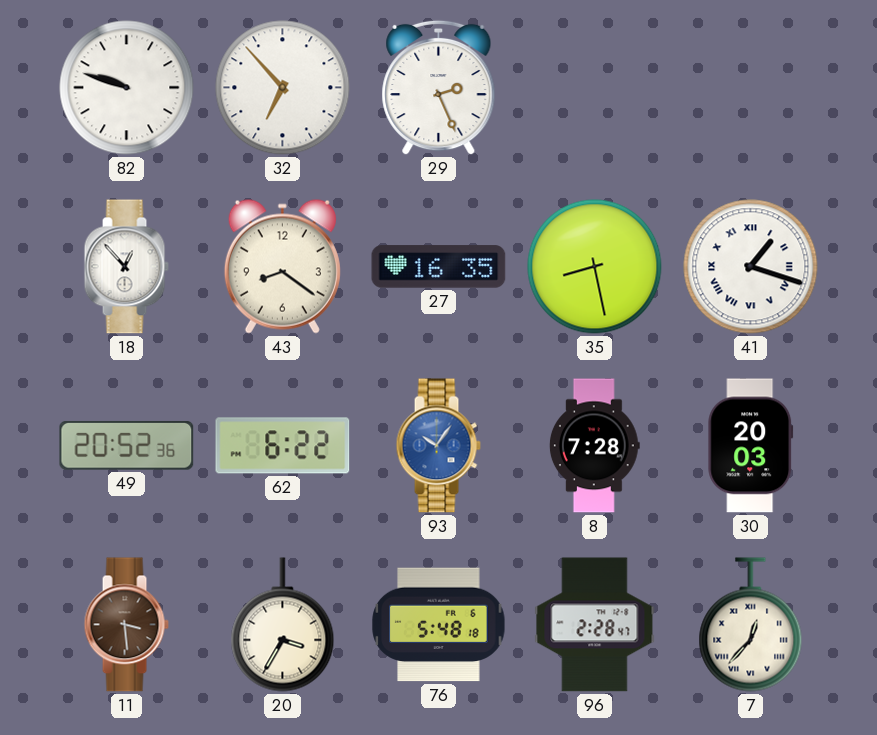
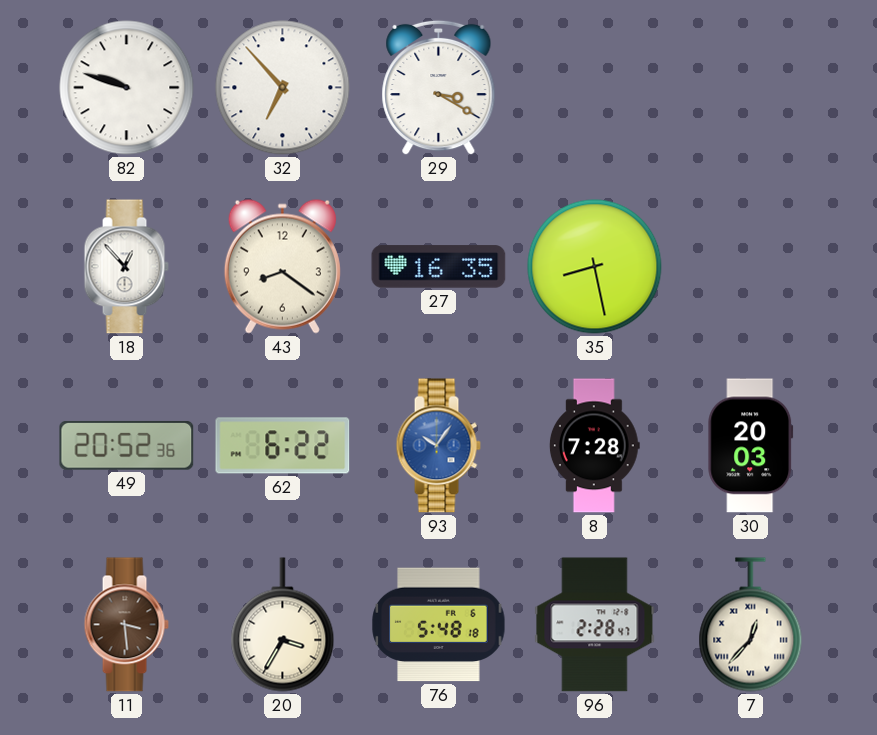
29: 2:26 -> 3:20 (439, 88)
41: 1:18 -> none (751, 267)
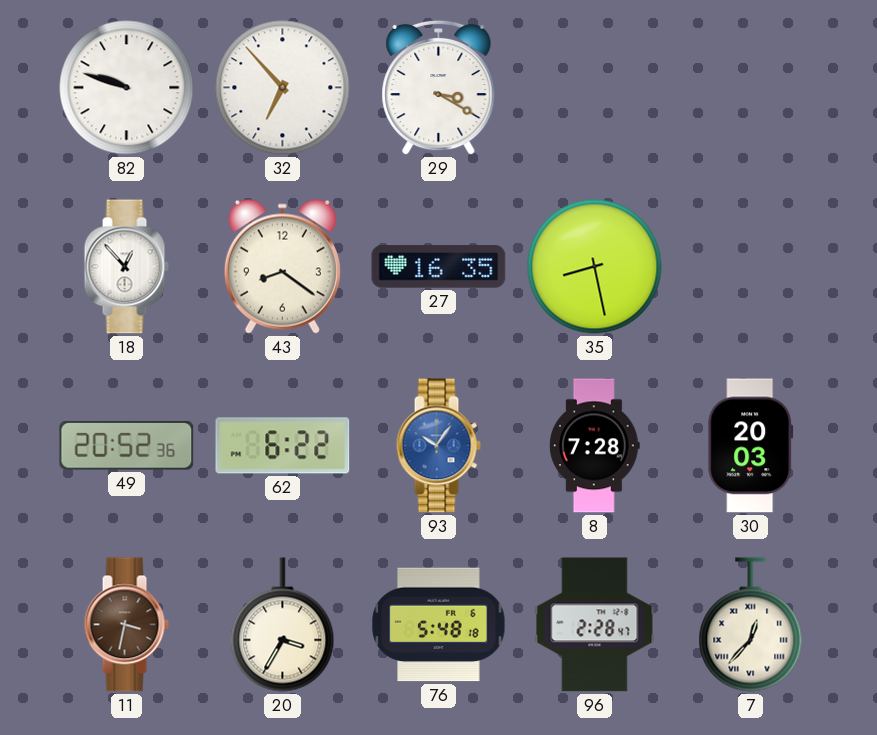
11: 3:29 -> 3:32 (126, 625)
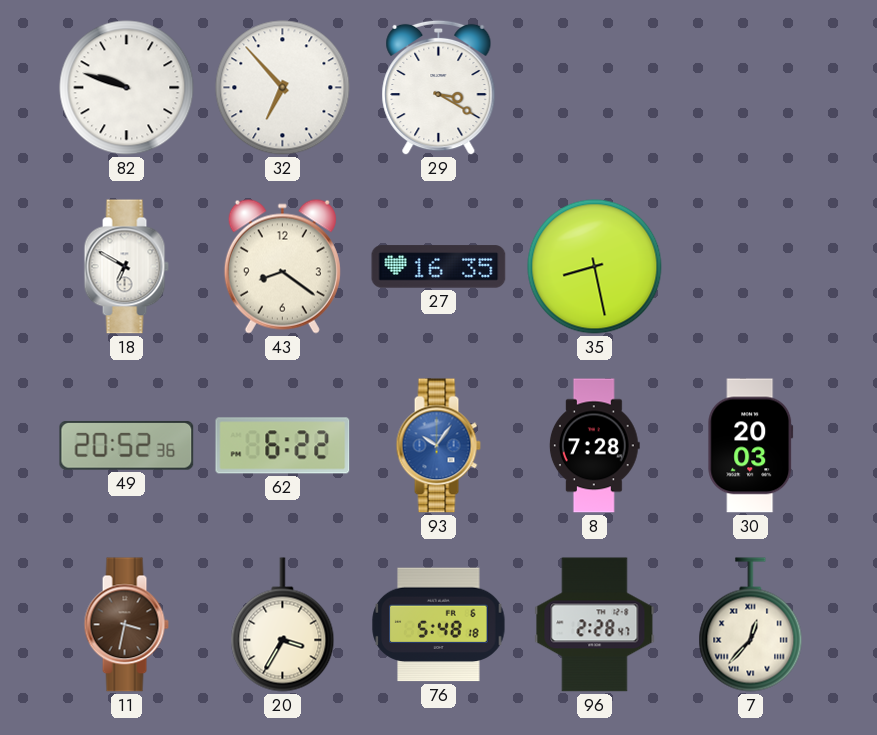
18: 12:53 -> 6:50 (126, 267)
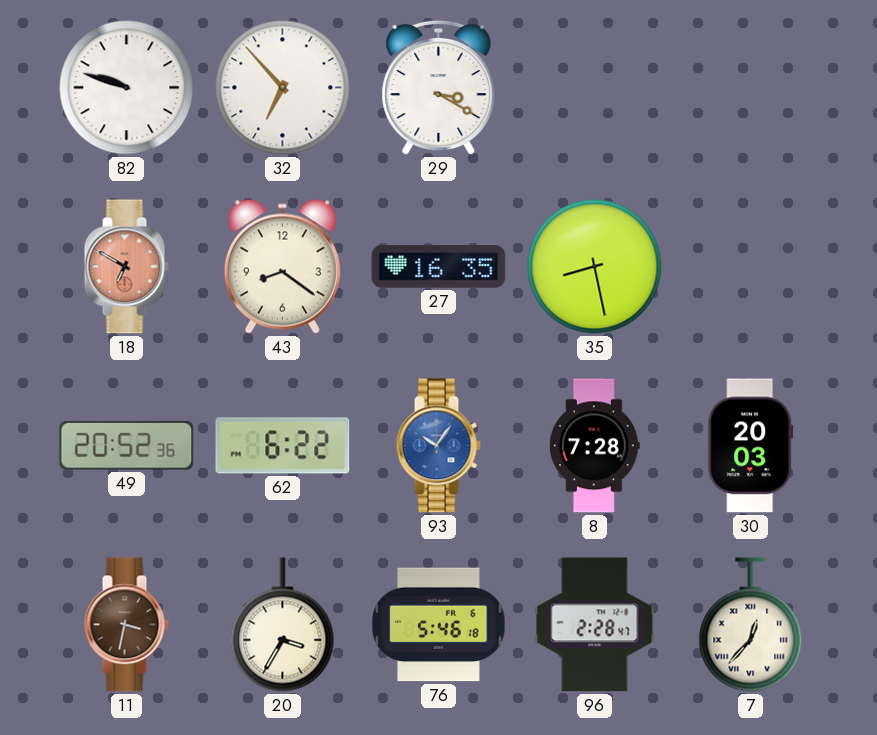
18 dial: white -> salmon (126, 267)
76: 5:48 -> 5:46 (439, 625)
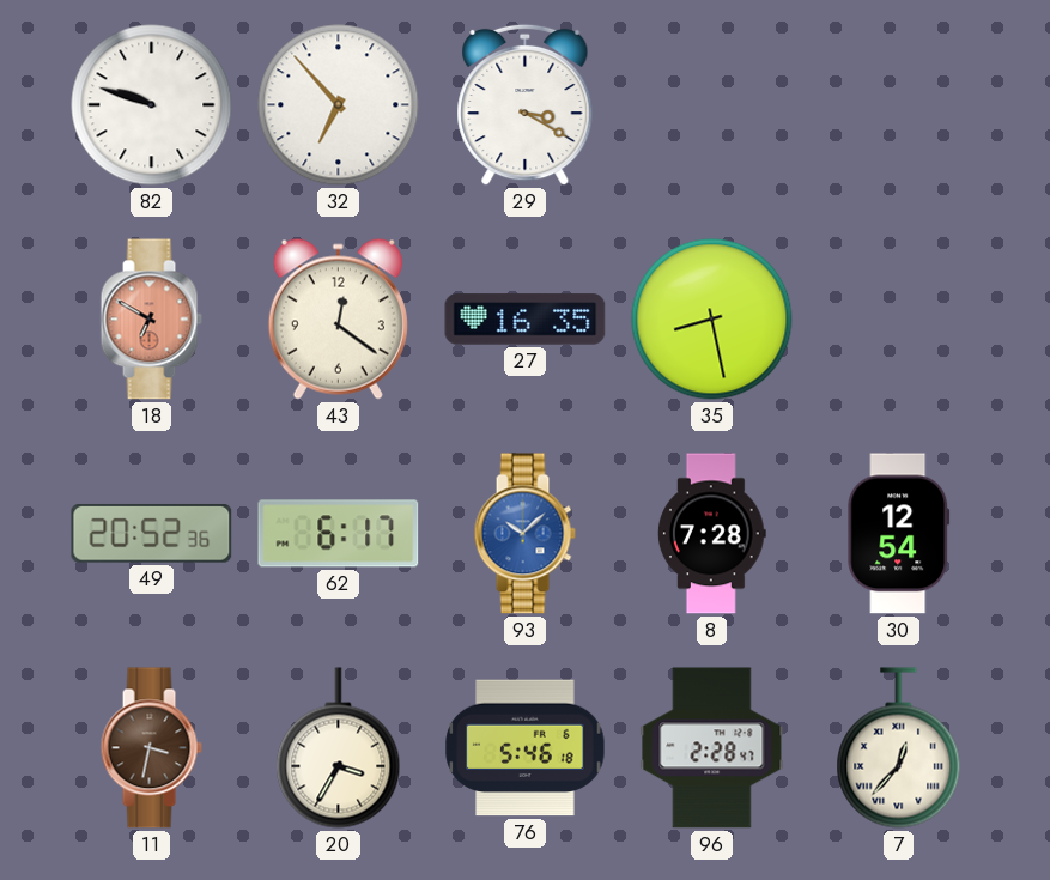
43: 8:21 -> 12:21 (338, 318)
62: 6:22 -> 6:17 (339, 534)
93: 10:06 -> 10:08 (524, 534)
30: 20:03 -> 12:54 (899, 534)
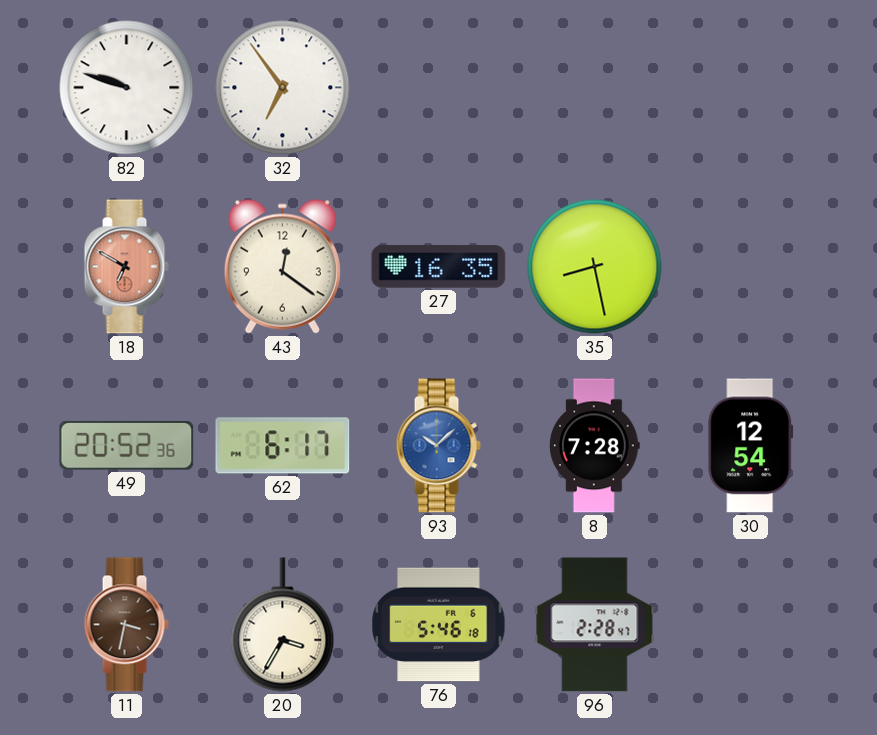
32: 6:53 -> 6:54 (283, 88)
29: 3:20 -> none (526, 105)
7: 12:37 -> none (899, 748)
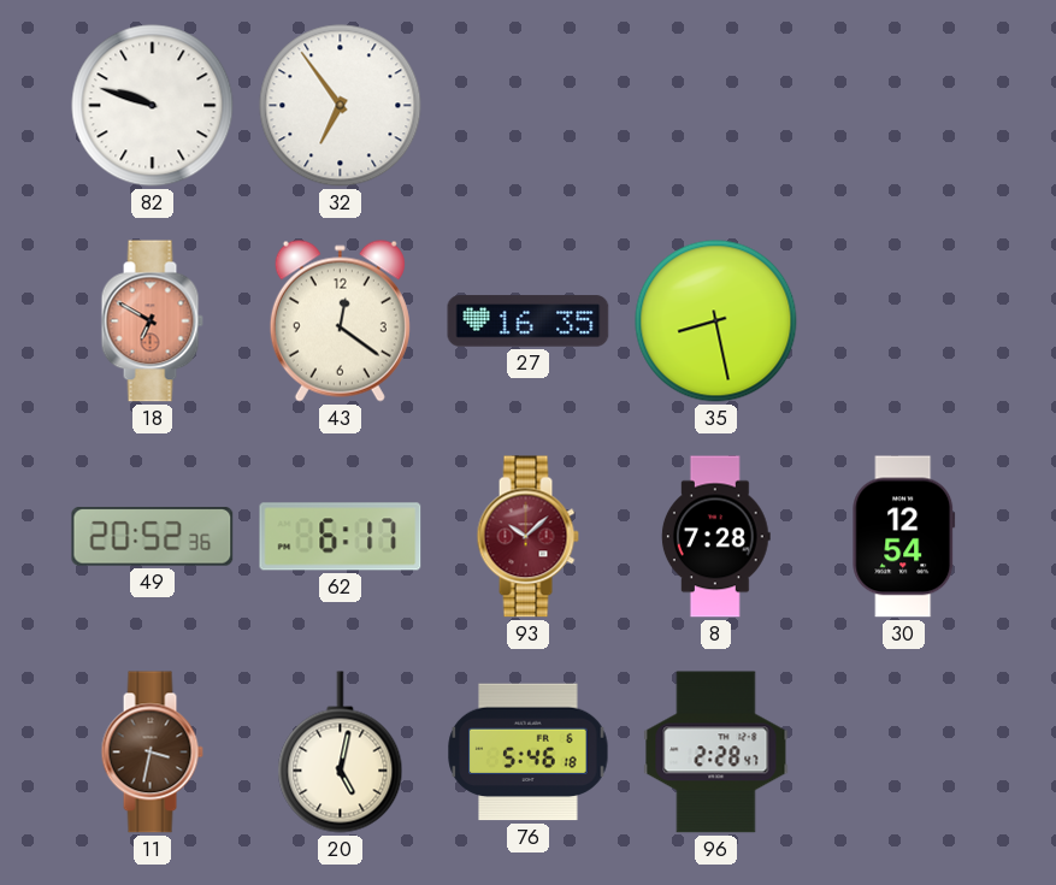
93 dial: blue -> burgundy (527, 537)
20: 3:35 -> 5:02 (341, 753)
